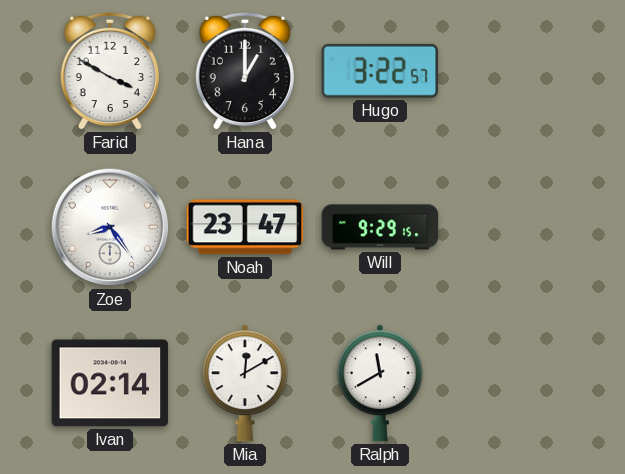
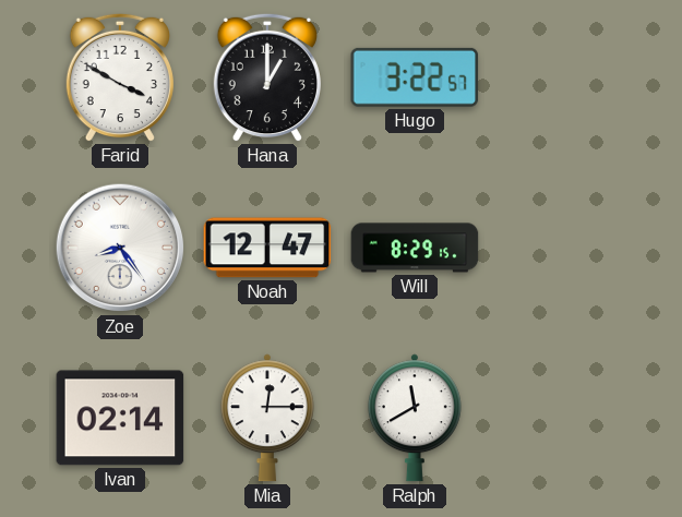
Noah: 23:47 -> 12:47 (267, 248)
Will: 9:29 -> 8:29 (415, 248)
Mia: 12:10 -> 12:15 (267, 418)
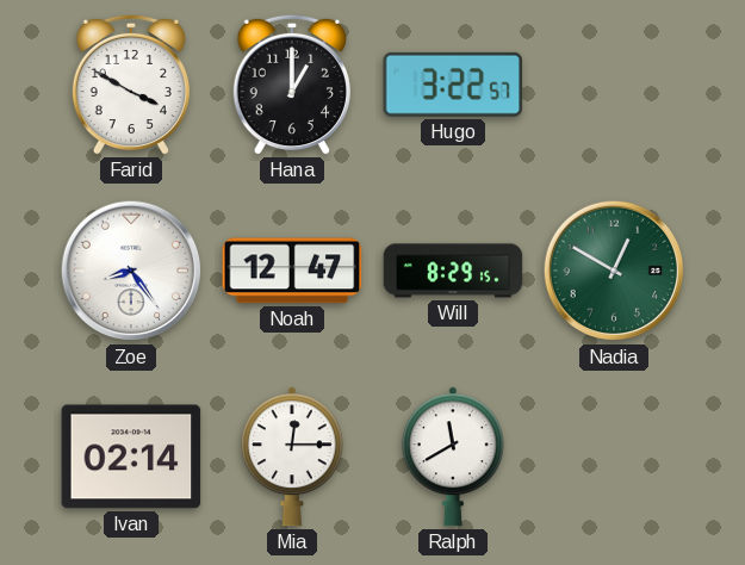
Nadia: none -> 12:50 (614, 271)
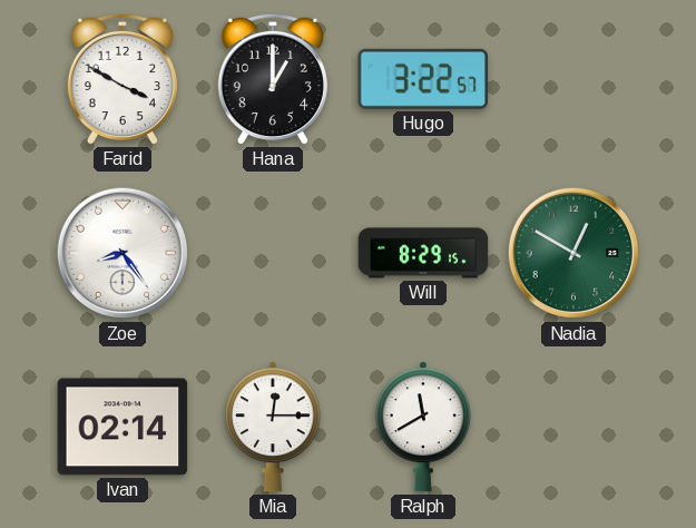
Noah: 12:47 -> none (292, 271)
